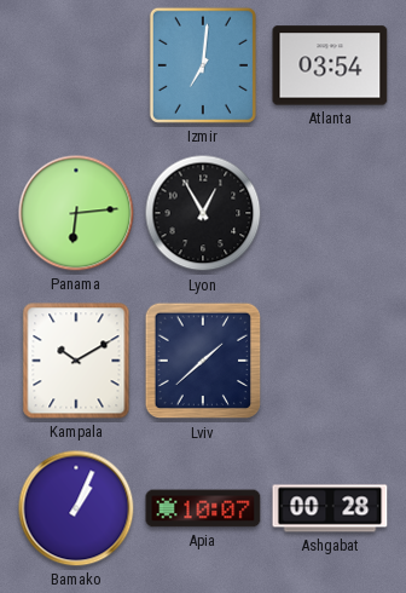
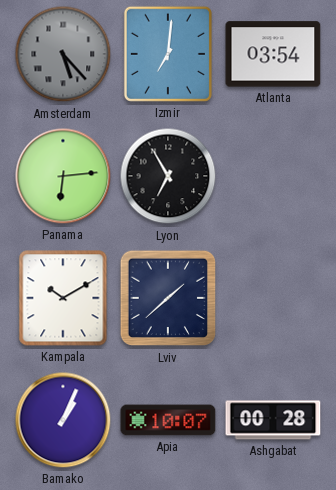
Amsterdam: none -> 5:23 (63, 54)
Lyon: 12:55 -> 6:55 (168, 176)
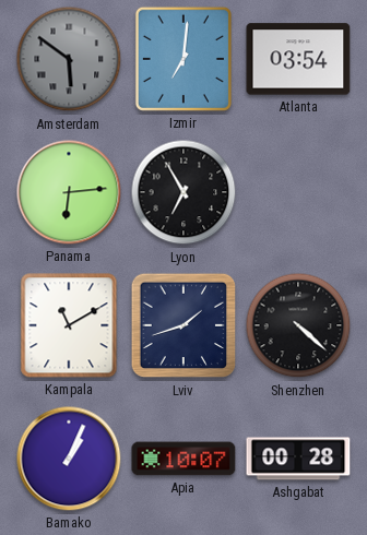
Amsterdam: 5:23 -> 5:51 (69, 59)
Kampala: 10:10 -> 11:10 (69, 325)
Lviv: 1:38 -> 1:42 (183, 325)
Shenzhen: none -> 4:22 (298, 325)
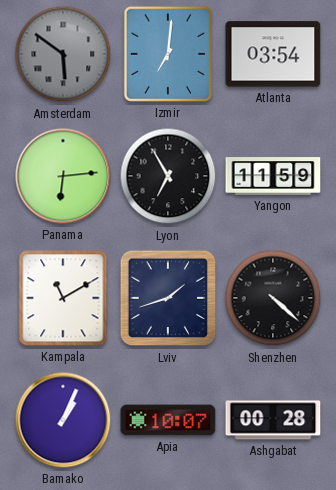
Yangon: none -> 11:59 (273, 176)
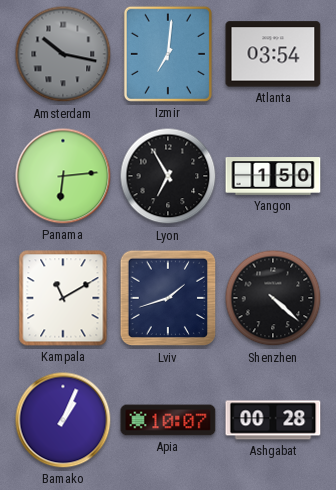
Amsterdam: 5:51 -> 10:17 (63, 54)
Yangon: 11:59 -> 1:50 (273, 176)
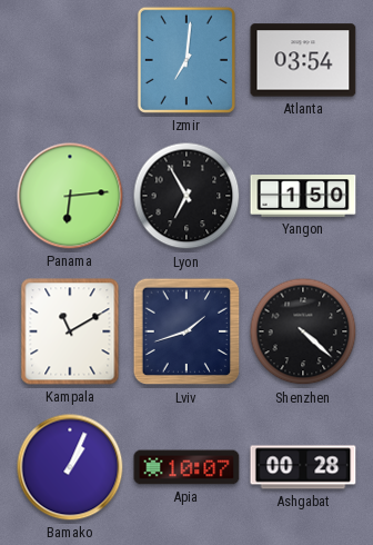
Amsterdam: 10:17 -> none (63, 54)
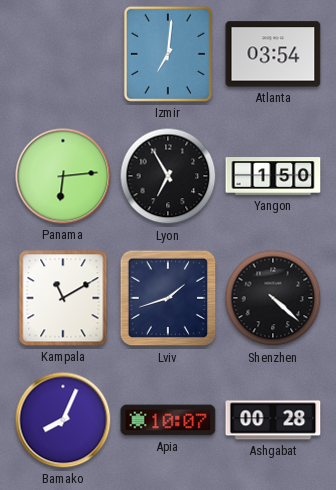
Bamako: 1:04 -> 8:04 (63, 420)
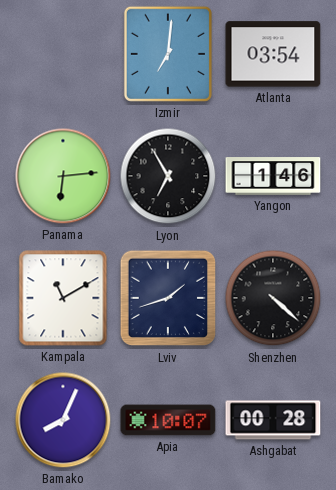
Yangon: 1:50 -> 1:46 (273, 176)
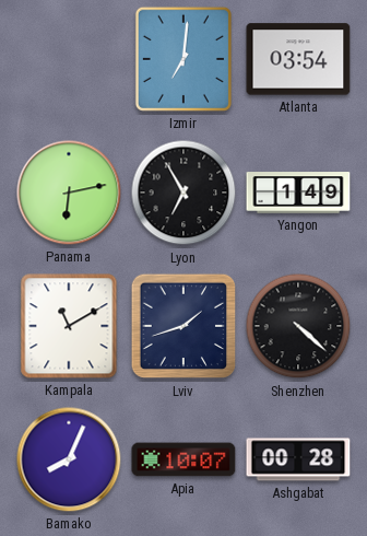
Panama: 6:14 -> 6:13 (69, 193)
Yangon: 1:46 -> 1:49 (298, 193)
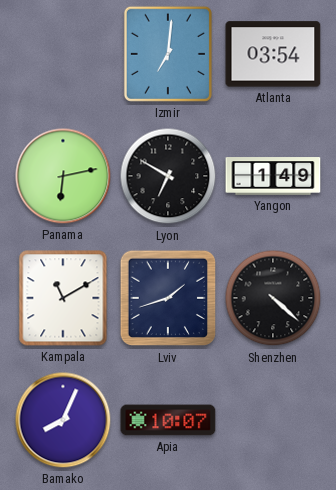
Lyon: 6:55 -> 6:50 (168, 176)
Ashgabat: 00:28 -> none (298, 459)
